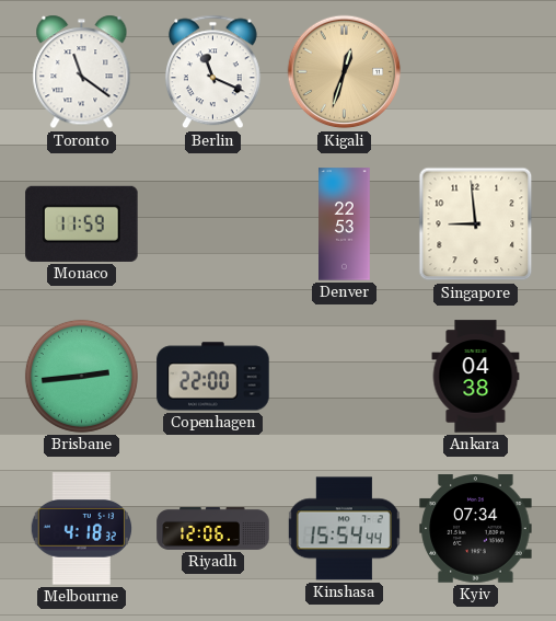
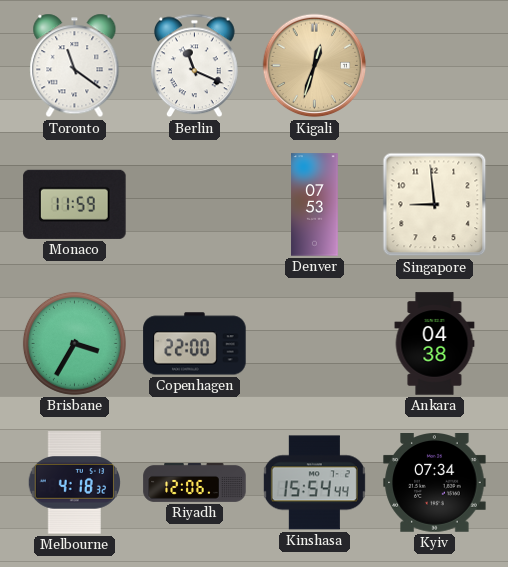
Denver: 22:53 -> 07:53 (315, 205)
Brisbane: 2:44 -> 3:35 (74, 343)
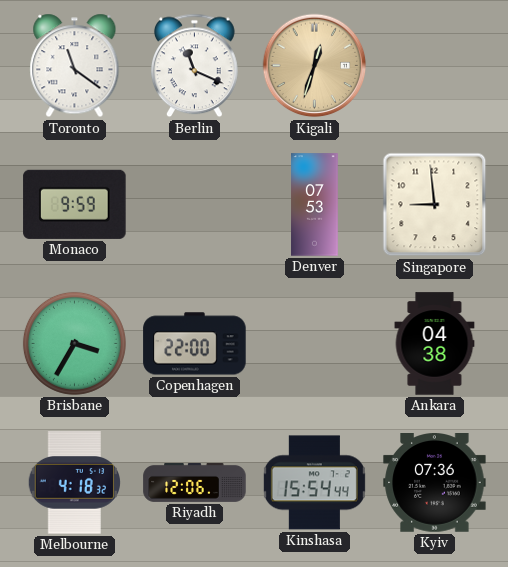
Monaco: 11:59 -> 9:59 (75, 204)
Kyiv: 07:34 -> 07:36 (435, 483)
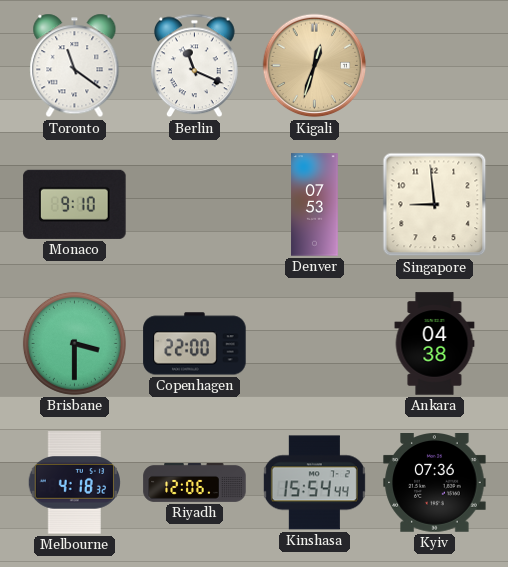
Monaco: 9:59 -> 9:10 (75, 204)
Brisbane: 3:35 -> 3:30 (74, 343)
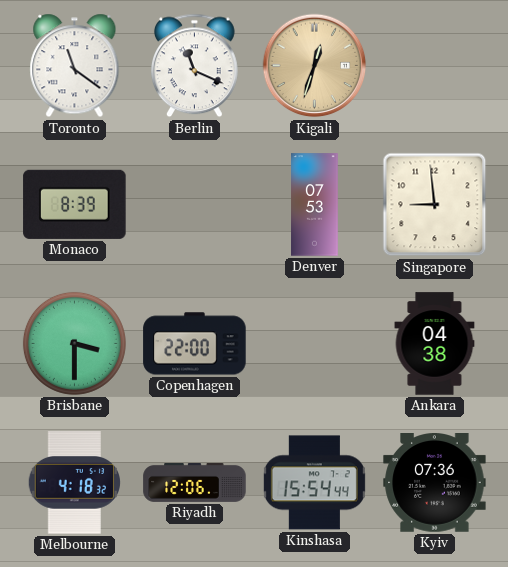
Monaco: 9:10 -> 8:39 (75, 204)
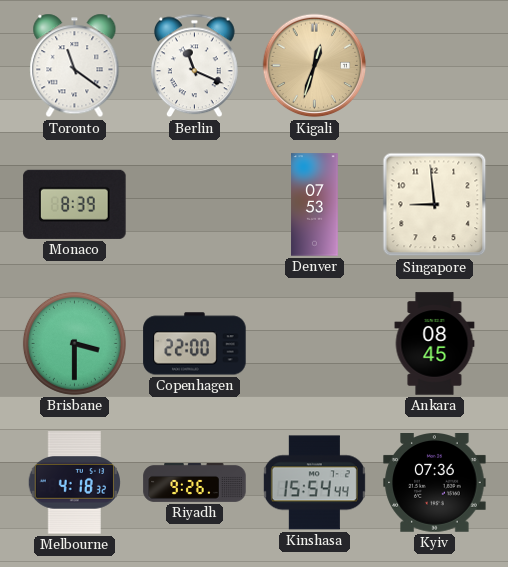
Ankara: 04:38 -> 08:45 (435, 344)
Riyadh: 12:06 -> 9:26 (195, 483)
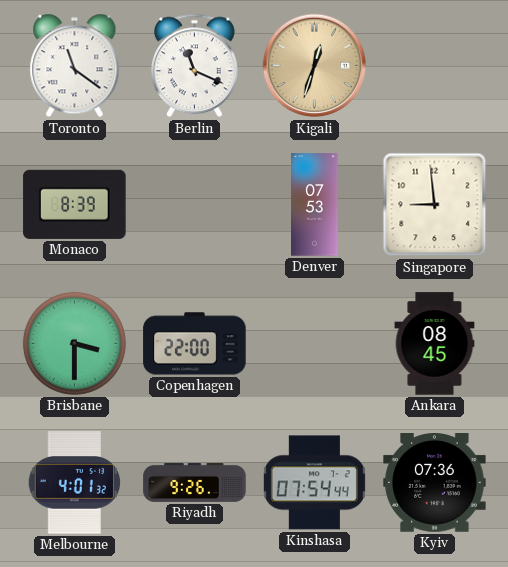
Melbourne: 4:18 -> 4:01 (74, 483)
Kinshasa: 15:54 -> 07:54 (314, 483)
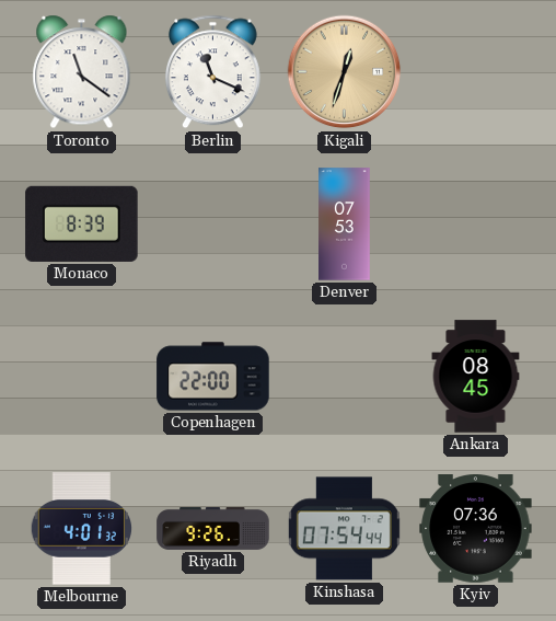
Singapore: 8:59 -> none (435, 205)
Brisbane: 3:30 -> none (74, 343)
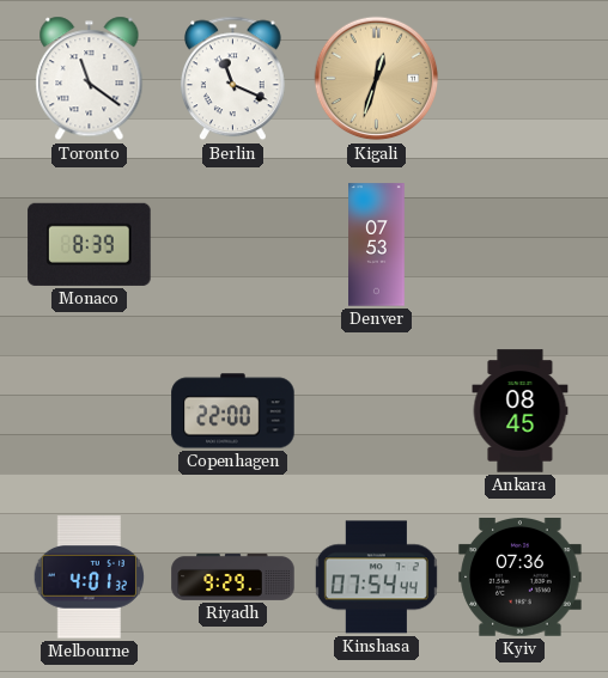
Riyadh: 9:26 -> 9:29 (233, 578)
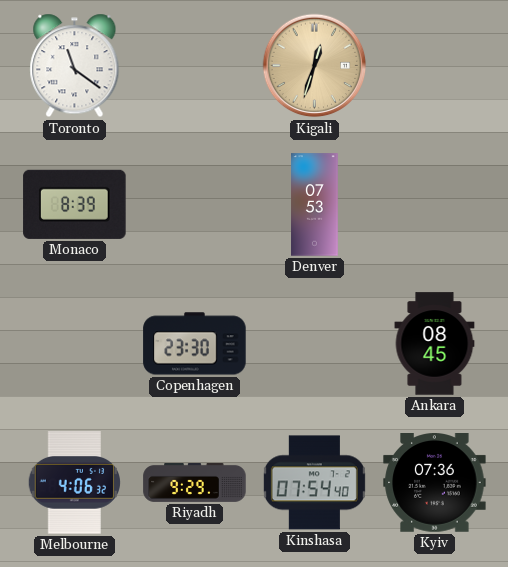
Berlin: 11:19 -> none (233, 79)
Copenhagen: 22:00 -> 23:30 (195, 344)
Melbourne: 4:01 -> 4:06 (74, 483)
Kinshasa: 07:54:44 -> 07:54:40 (314, 483)
